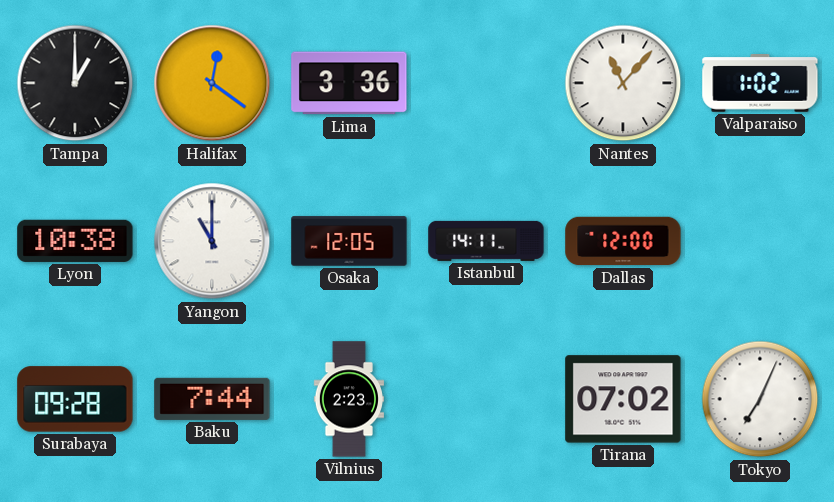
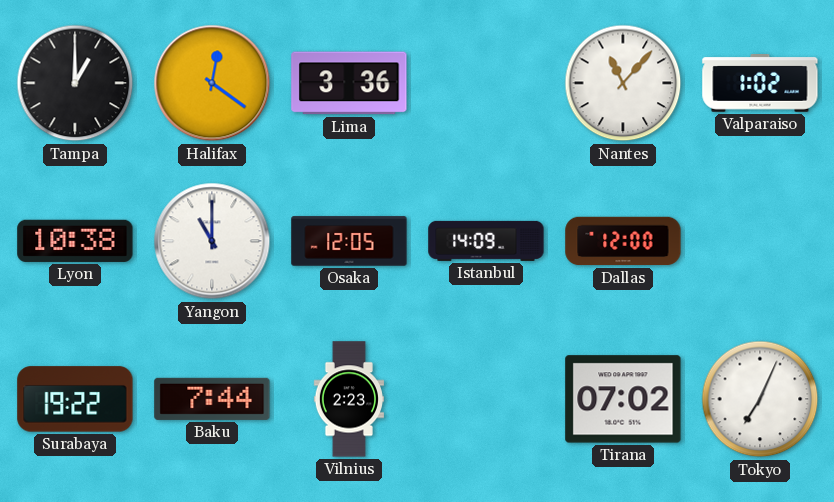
Istanbul: 14:11 -> 14:09 (486, 241)
Surabaya: 09:28 -> 19:22 (75, 399)
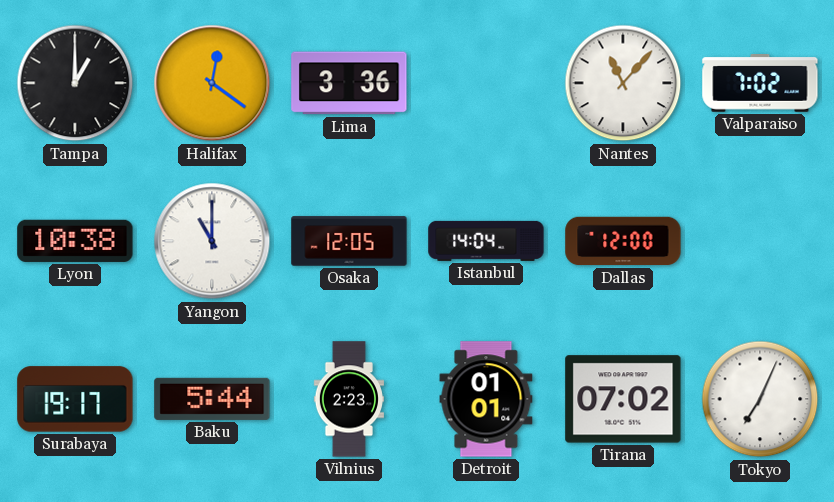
Valparaiso: 1:02 -> 7:02 (760, 84)
Istanbul: 14:09 -> 14:04 (486, 241)
Surabaya: 19:22 -> 19:17 (75, 399)
Baku: 7:44 -> 5:44 (212, 399)
Detroit: none -> 01:01 (486, 399)
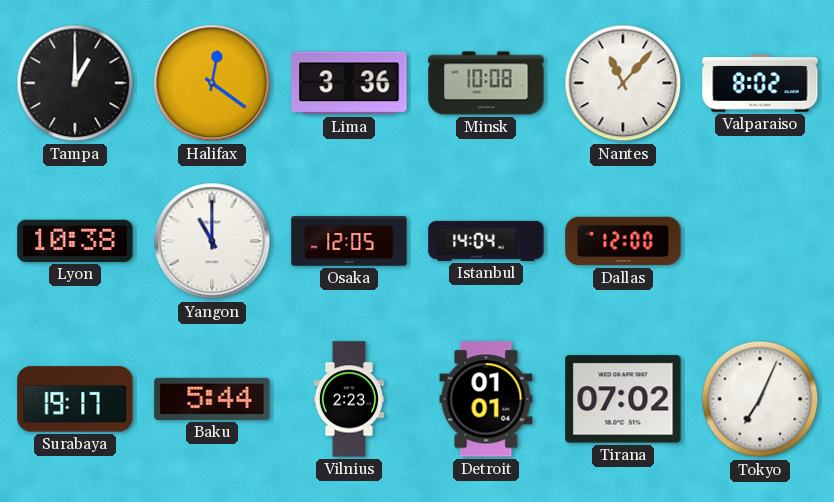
Minsk: none -> 10:08 (486, 83)
Valparaiso: 7:02 -> 8:02 (760, 84)
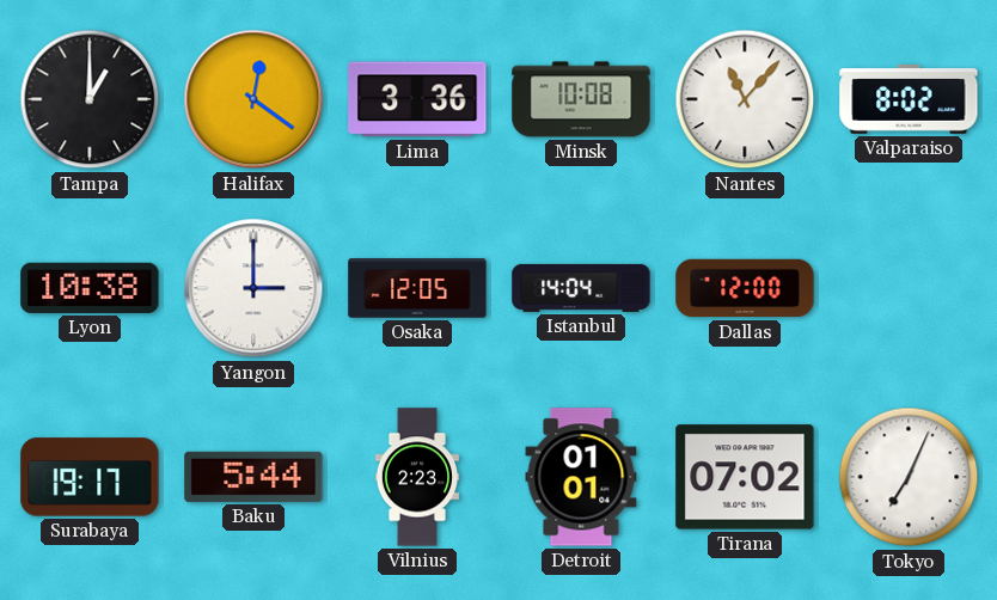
Yangon: 11:00 -> 3:00 (253, 288)
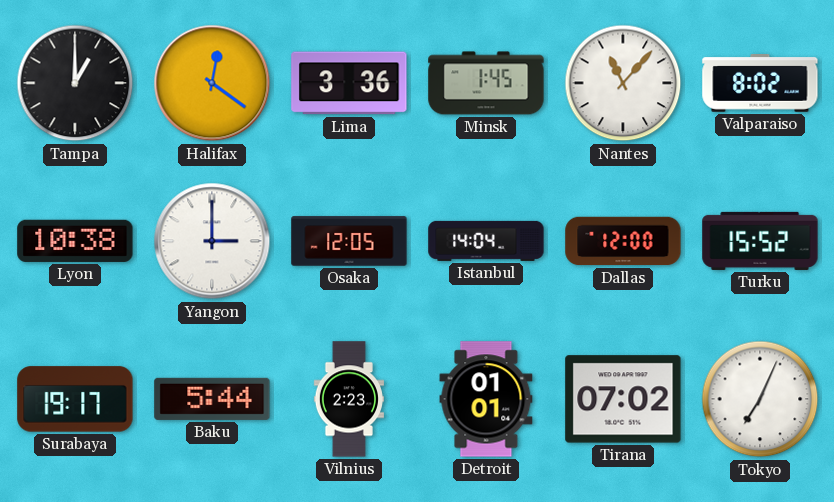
Minsk: 10:08 -> 1:45 (486, 83)
Turku: none -> 15:52 (760, 241)
